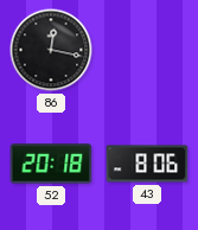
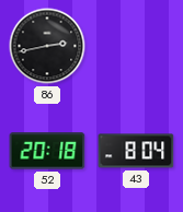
86: 12:17 -> 2:43 (47, 46)
43: 8:06 -> 8:04 (136, 151)
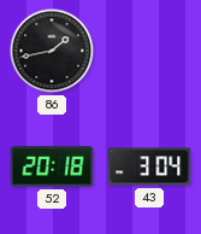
86: 2:43 -> 1:43 (52, 51)
43: 8:04 -> 3:04 (149, 166)
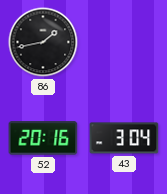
52: 20:18 -> 20:16 (43, 138)
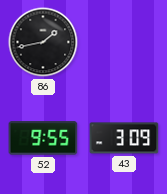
52: 20:16 -> 9:55 (43, 138)
43: 3:04 -> 3:09 (124, 138)
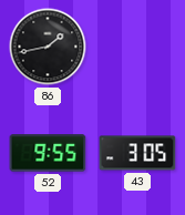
43: 3:09 -> 3:05 (137, 153)
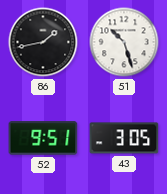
51: none -> 10:27 (124, 42)
52: 9:55 -> 9:51 (43, 138)
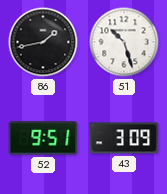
43: 3:05 -> 3:09 (124, 138)
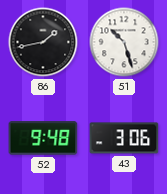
52: 9:51 -> 9:48 (43, 138)
43: 3:09 -> 3:06 (124, 138)
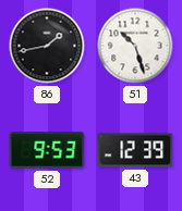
52: 9:48 -> 9:53 (47, 150)
43: 3:06 -> 12:39 (135, 150)
